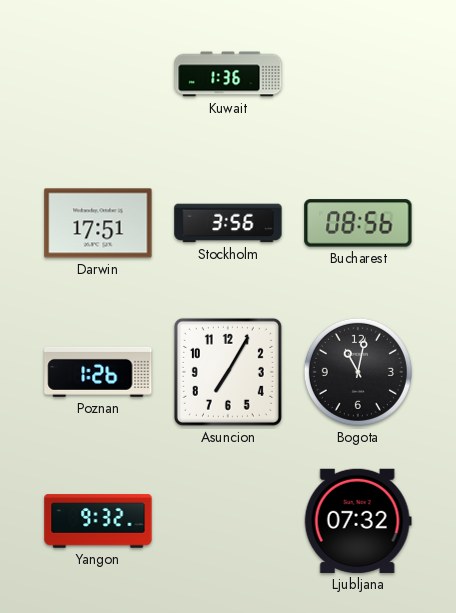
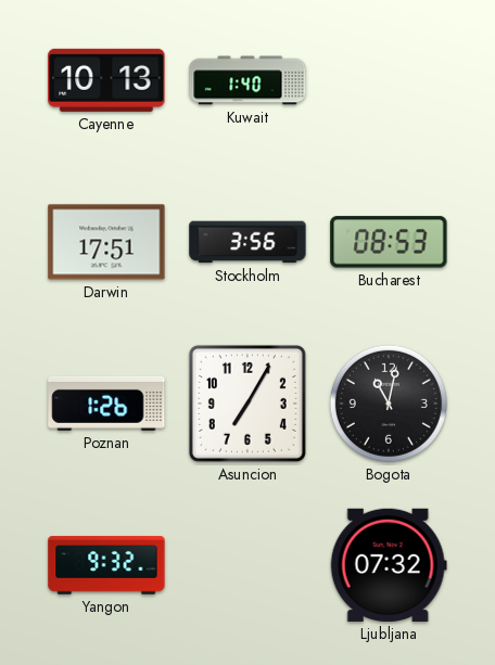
Cayenne: none -> 10:13 (106, 80)
Kuwait: 1:36 -> 1:40 (247, 80)
Bucharest: 08:56 -> 08:53 (389, 242)
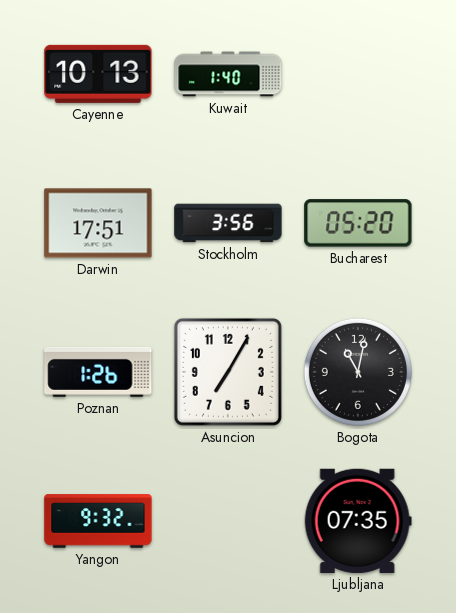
Bucharest: 08:53 -> 05:20 (358, 223)
Ljubljana: 07:32 -> 07:35 (358, 521)
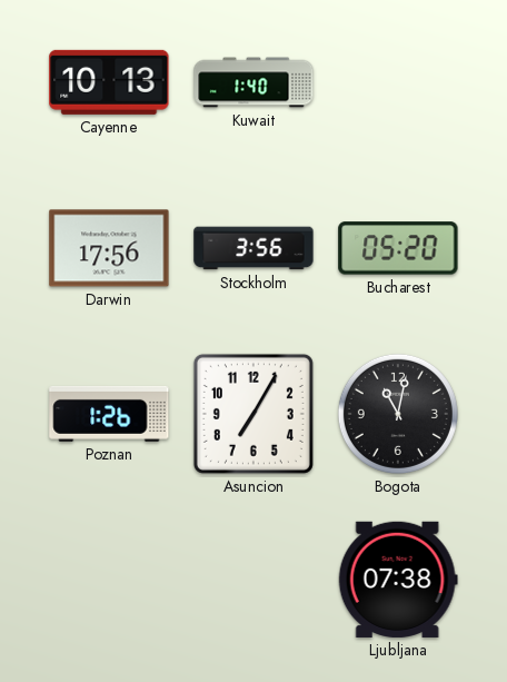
Darwin: 17:51 -> 17:56 (109, 248)
Yangon: 9:32 -> none (98, 521)
Ljubljana: 07:35 -> 07:38 (398, 580)
